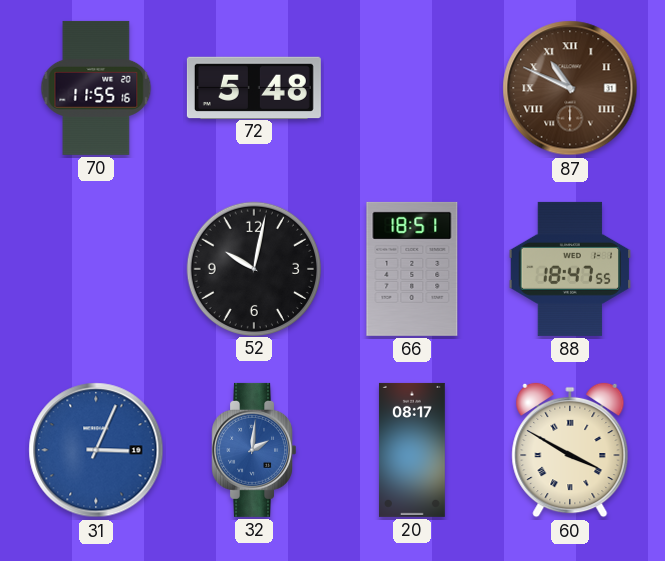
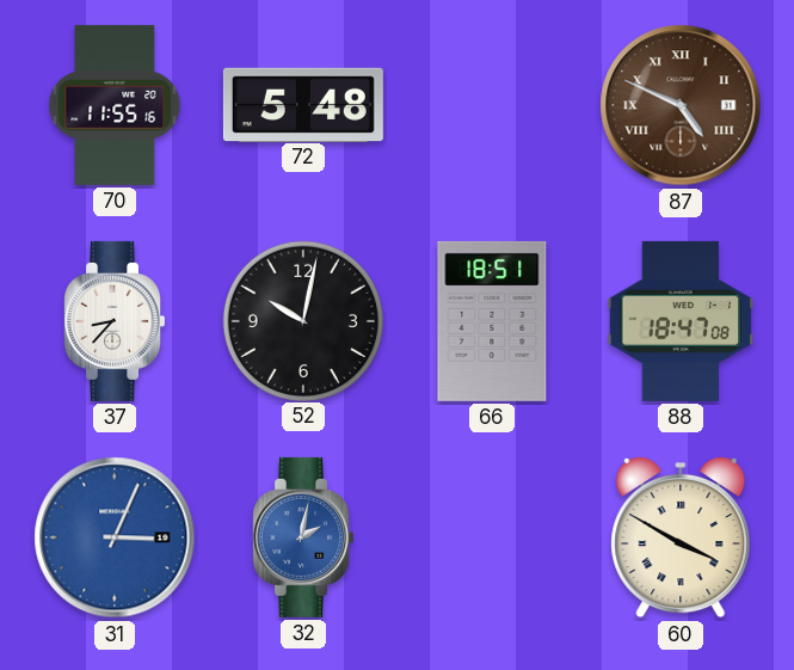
87: 10:49 -> 4:49 (681, 105)
37: none -> 8:37 (113, 321)
88: 18:47:55 -> 18:47:08 (681, 321)
32: 2:01 -> 2:02 (302, 537)
20: 08:17 -> none (412, 450)
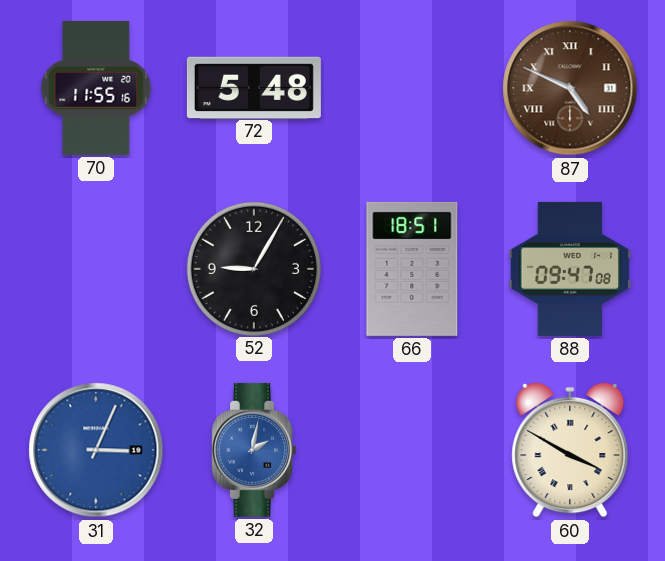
37: 8:37 -> none (113, 321)
52: 10:02 -> 9:05 (253, 268)
88: 18:47 -> 09:47 (570, 269)
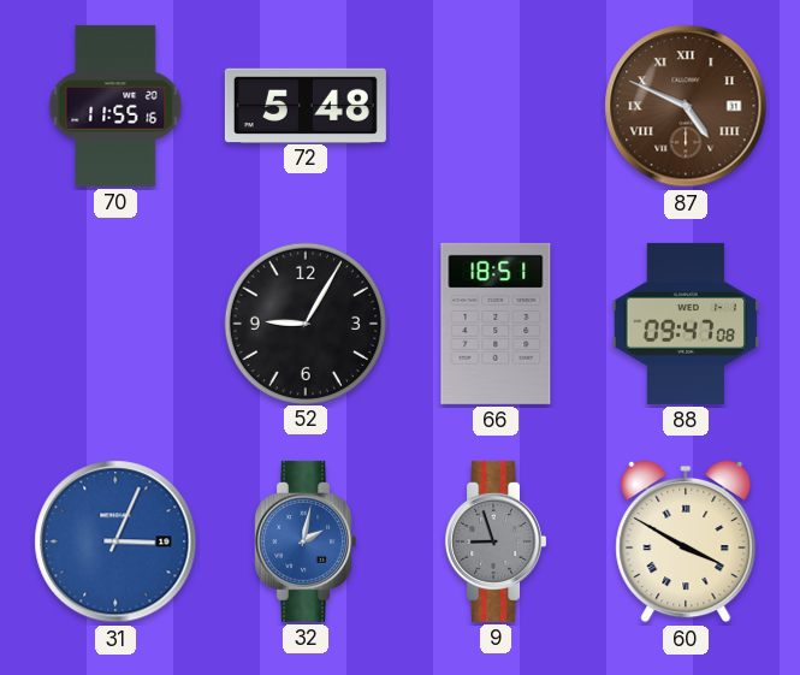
9: none -> 8:57 (494, 541)
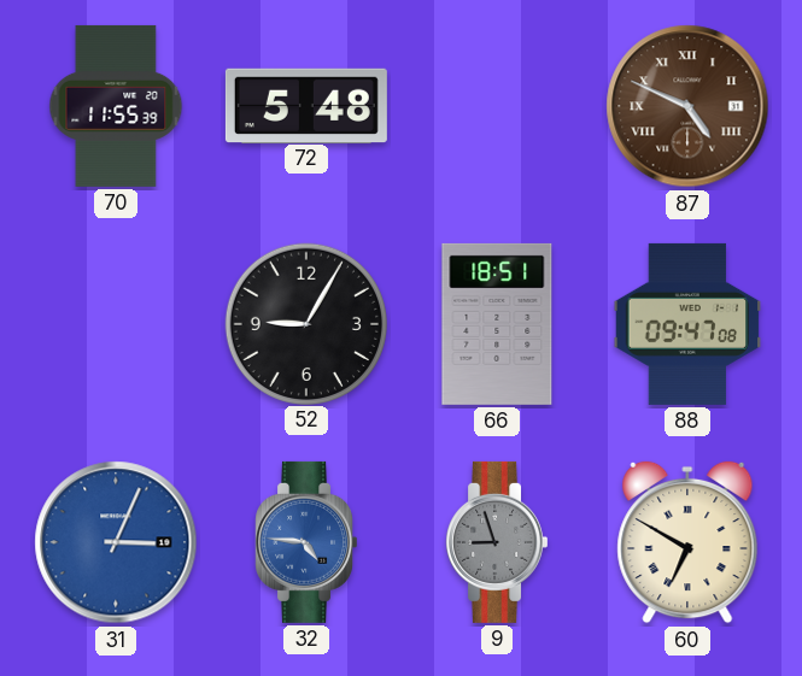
70: 11:55:16 -> 11:55:39 (116, 106)
32: 2:02 -> 4:46 (305, 542)
60: 3:50 -> 6:50 (687, 542)
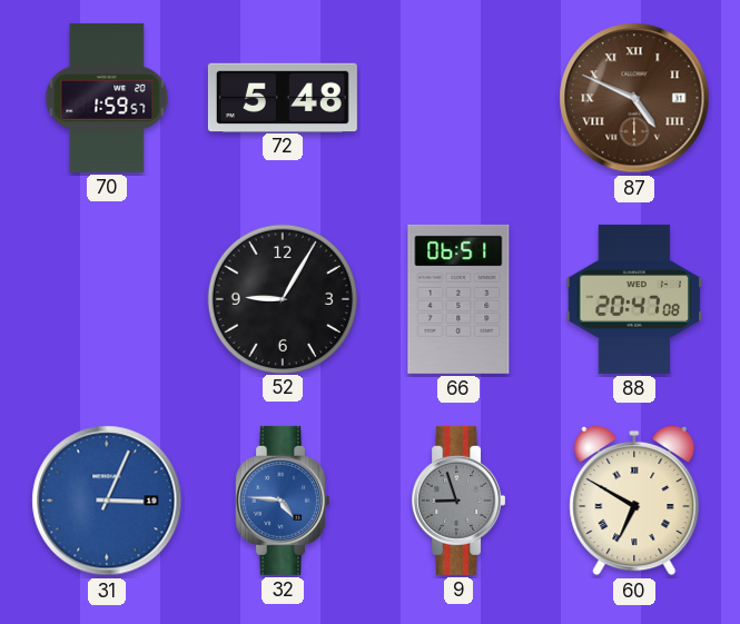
70: 11:55 -> 1:59 (107, 98)
66: 18:51 -> 06:51 (458, 299)
88: 09:47 -> 20:47 (634, 299)
